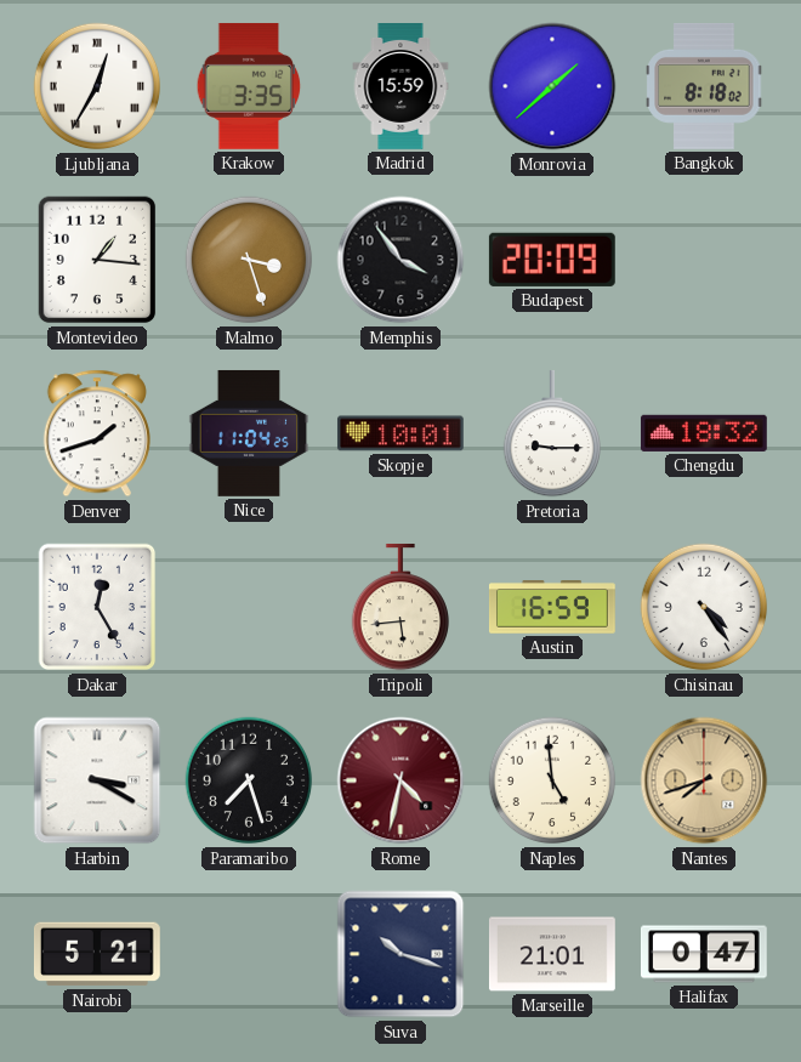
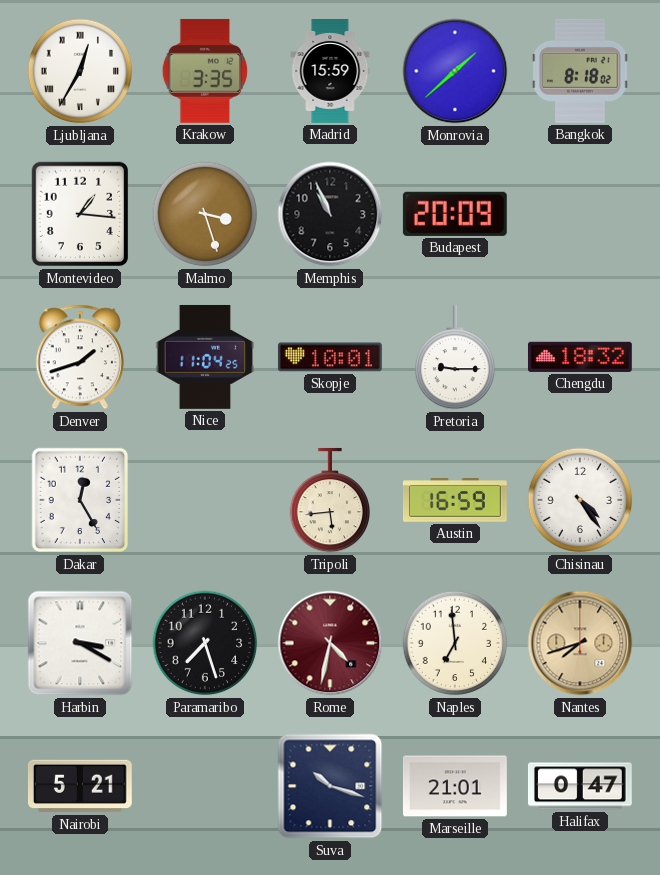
Memphis: 3:54 -> 10:56 (330, 214)
Naples: 4:59 -> 6:59 (455, 643)
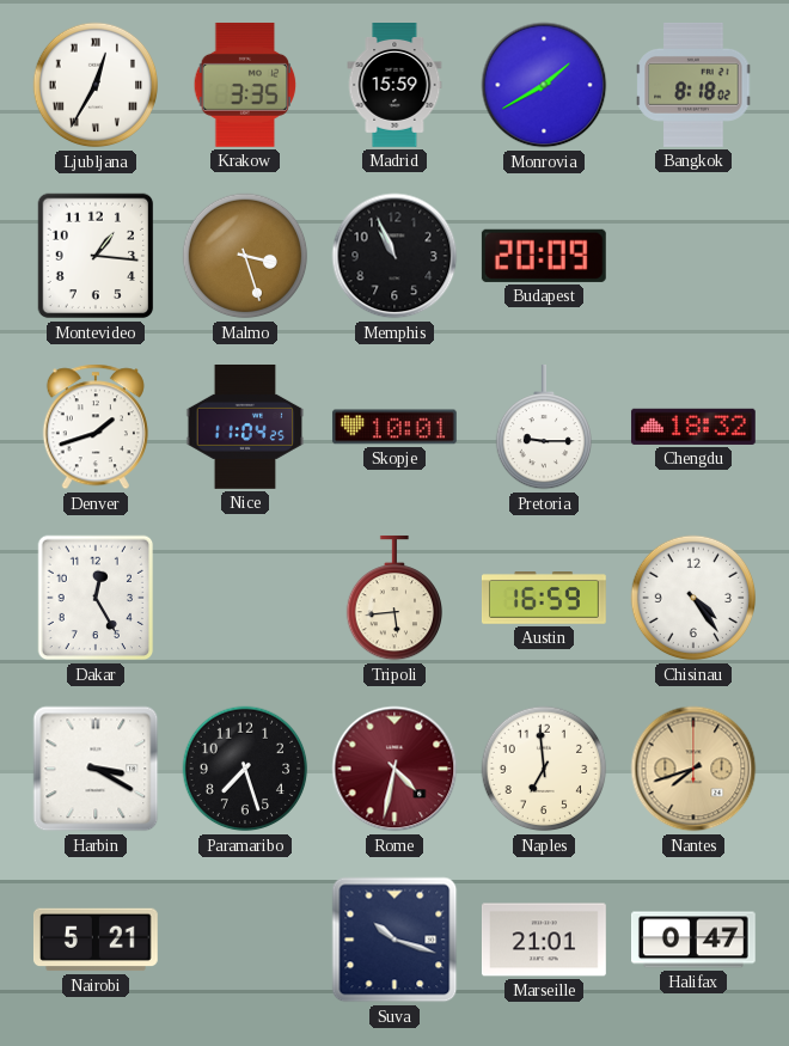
Monrovia: 1:38 -> 1:40 (544, 85)
